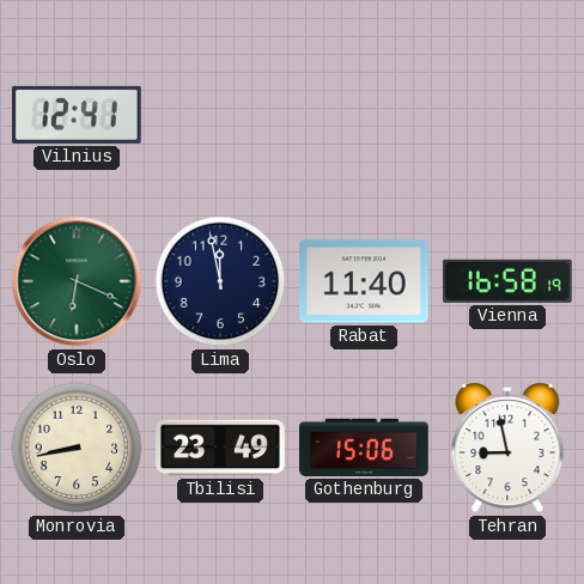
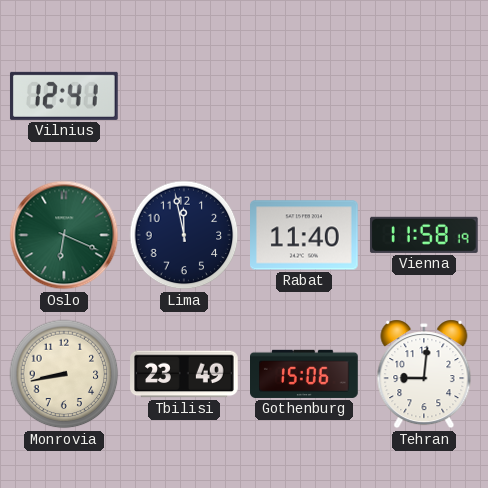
Vienna: 16:58 -> 11:58 (424, 235)
Tehran: 8:58 -> 9:01 (424, 374)
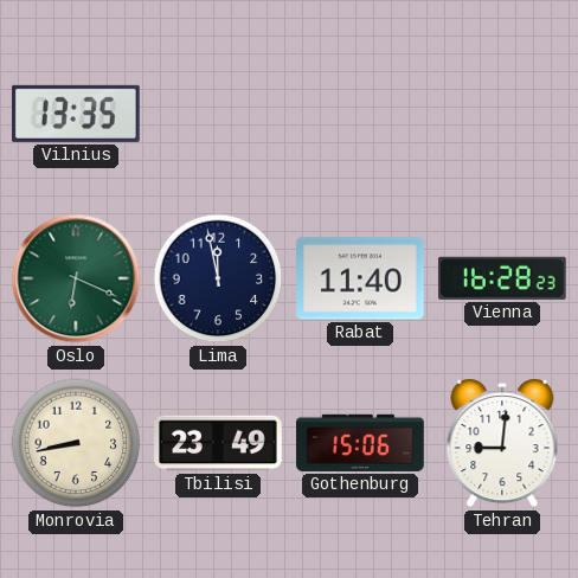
Vilnius: 12:41 -> 13:35 (76, 114)
Vienna: 11:58 -> 16:28 (502, 278)
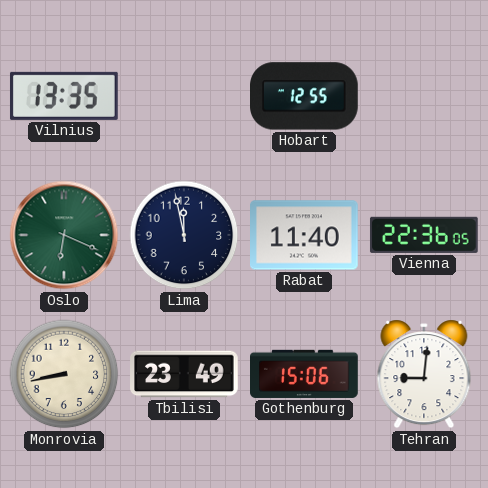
Hobart: none -> 12:55 (305, 96)
Vienna: 16:28 -> 22:36 (424, 235)
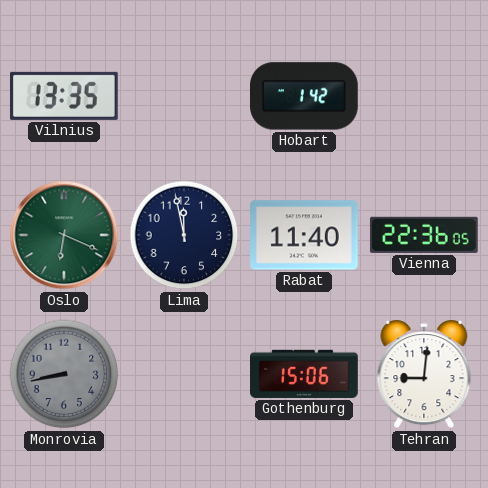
Hobart: 12:55 -> 1:42 (305, 96)
Monrovia dial: cream -> grey (64, 374)
Tbilisi: 23:49 -> none (184, 374)
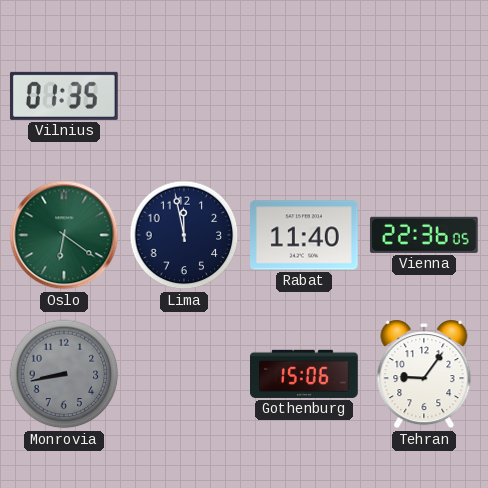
Vilnius: 13:35 -> 01:35 (64, 96)
Hobart: 1:42 -> none (305, 96)
Oslo: 6:19 -> 6:21 (64, 235)
Tehran: 9:01 -> 9:06 (424, 374)
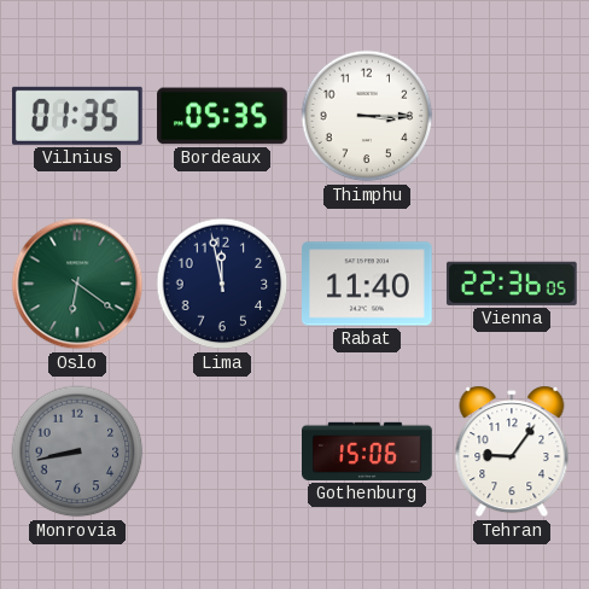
Bordeaux: none -> 05:35 (222, 116)
Thimphu: none -> 3:15 (367, 116)
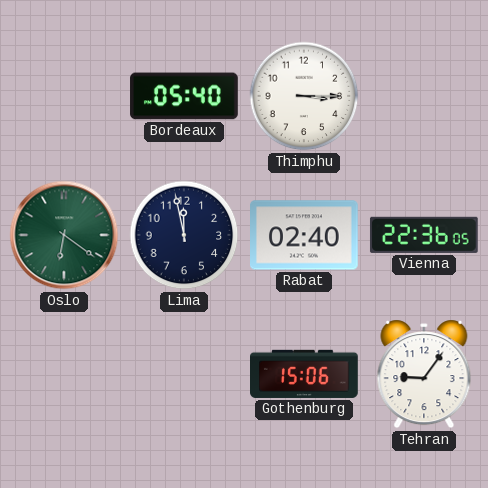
Vilnius: 01:35 -> none (77, 116)
Bordeaux: 05:35 -> 05:40 (184, 96)
Rabat: 11:40 -> 02:40 (305, 235)
Monrovia: 8:43 -> none (77, 451)
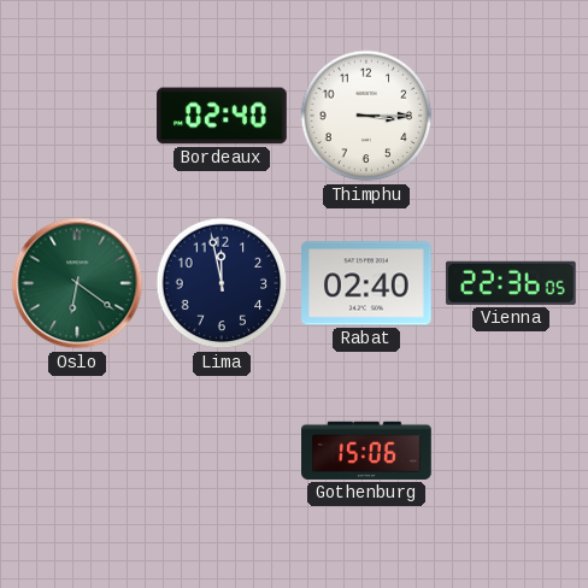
Bordeaux: 05:40 -> 02:40 (222, 116)
Tehran: 9:06 -> none (424, 374)
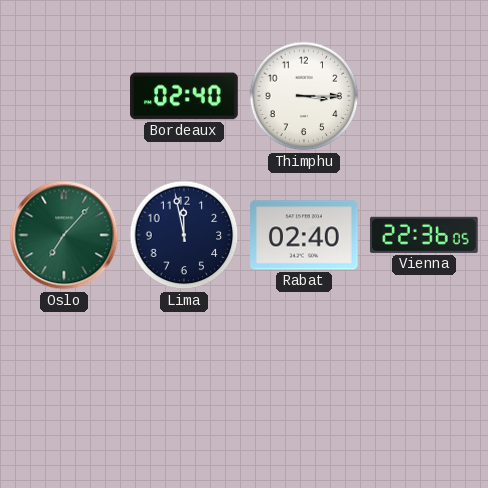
Oslo: 6:21 -> 7:07 (64, 235)
Gothenburg: 15:06 -> none (367, 451)
